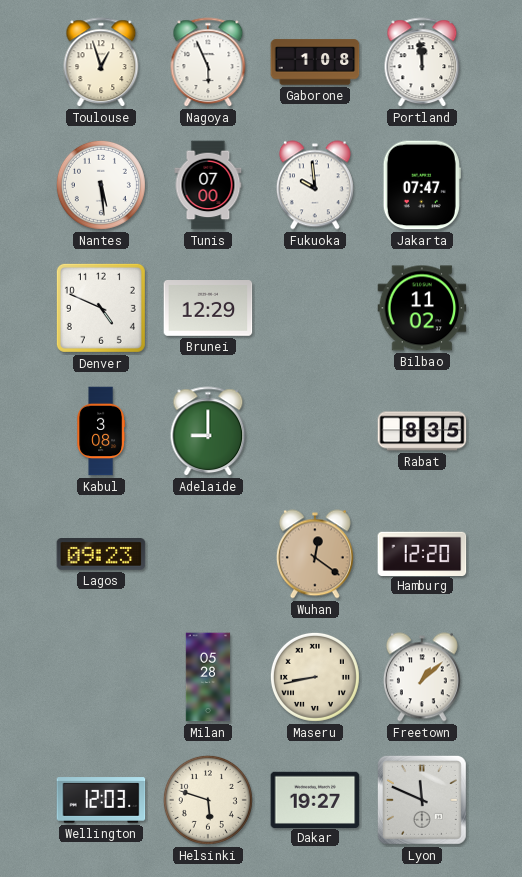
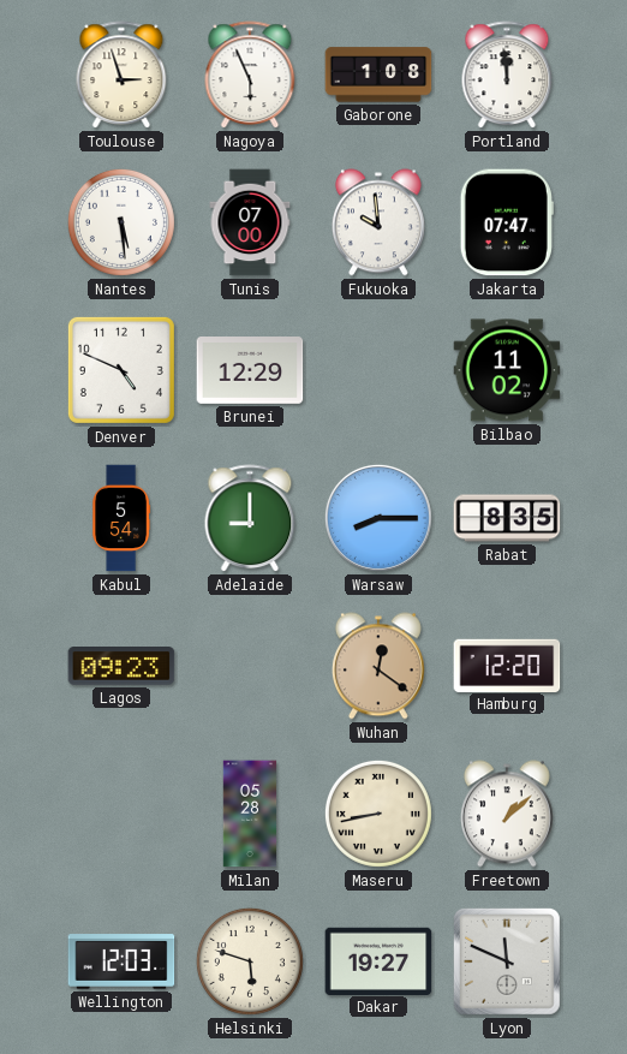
Toulouse: 12:57 -> 2:57 (121, 76)
Kabul: 3:08 -> 5:54 (121, 518)
Warsaw: none -> 8:15 (378, 518)
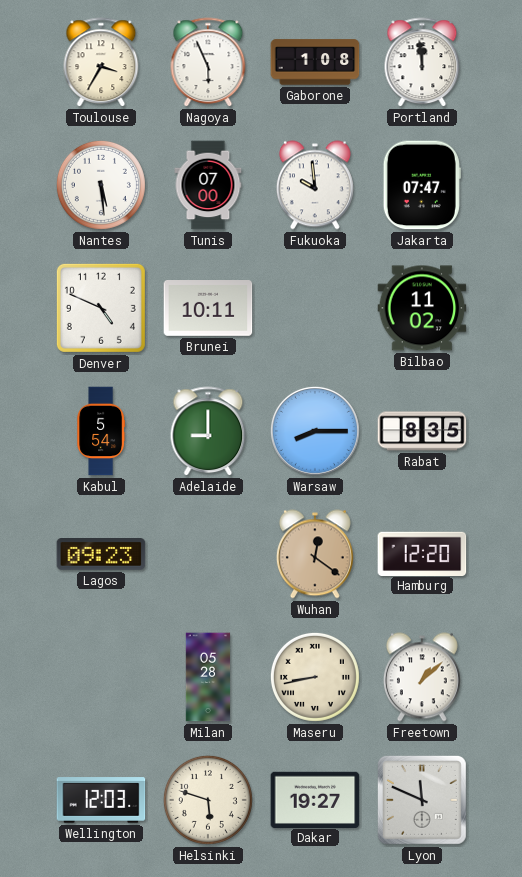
Toulouse: 2:57 -> 3:35 (101, 63)
Brunei: 12:29 -> 10:11 (208, 309)
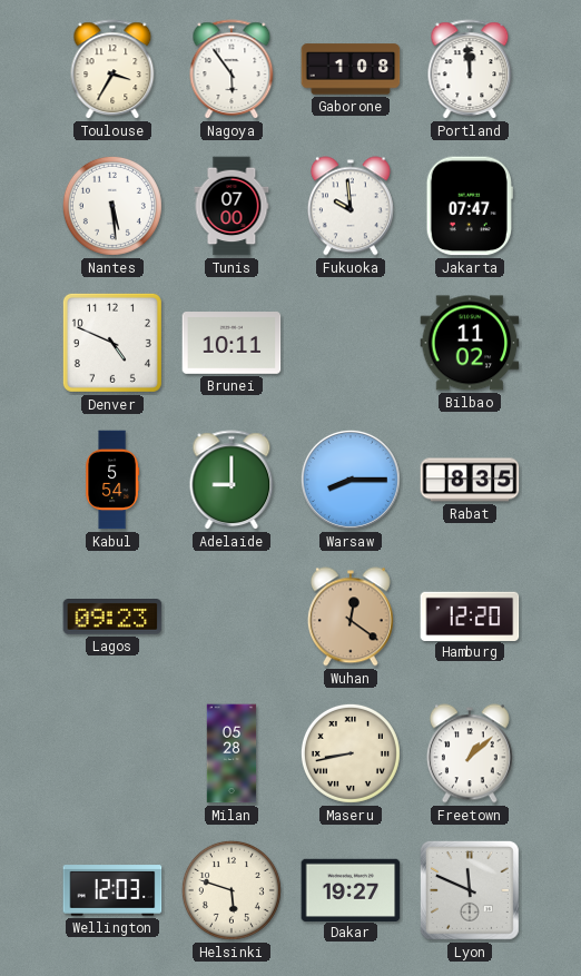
Nagoya: 5:56 -> 5:54 (232, 70)
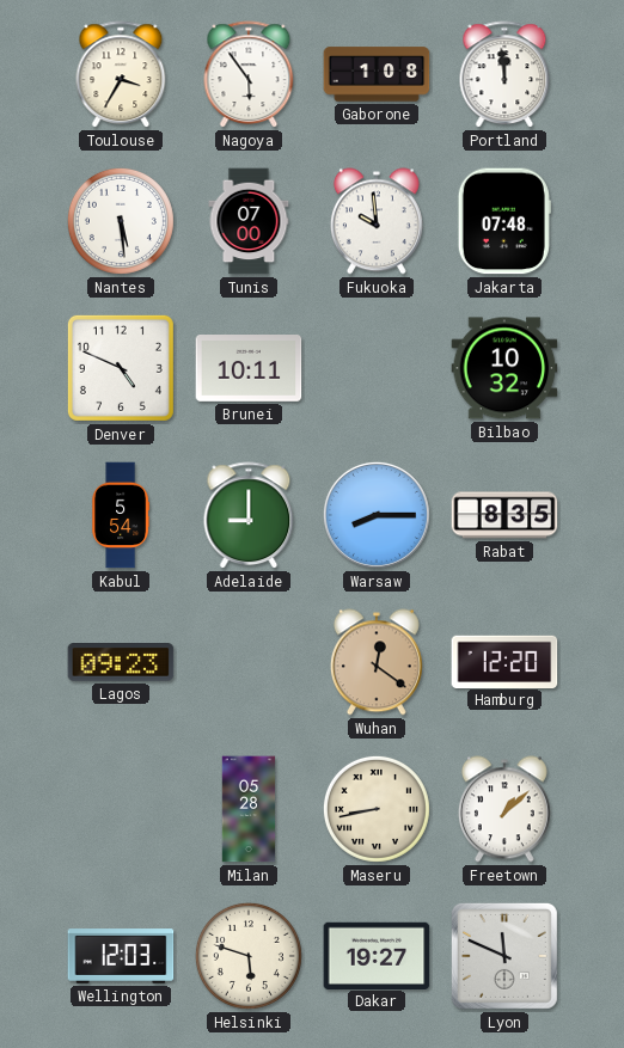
Jakarta: 07:47 -> 07:48 (504, 221)
Bilbao: 11:02 -> 10:32 (504, 368)
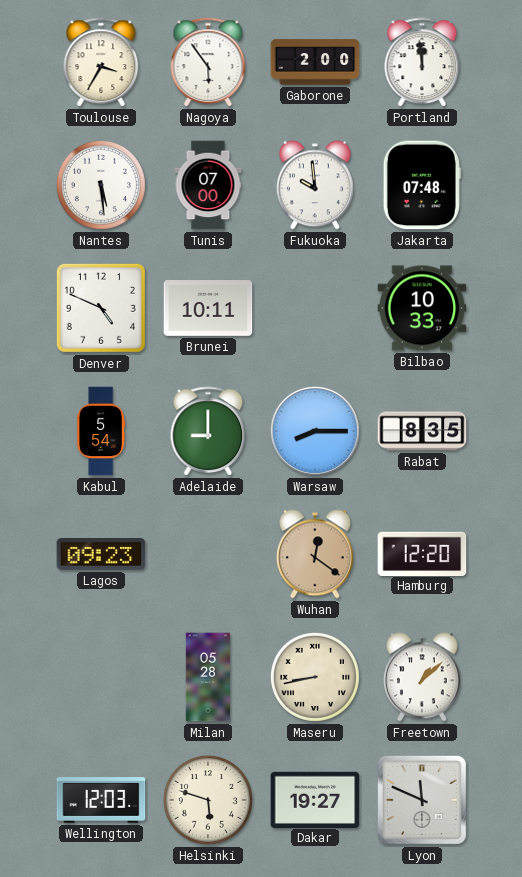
Gaborone: 1:08 -> 2:00 (315, 62)
Bilbao: 10:32 -> 10:33 (422, 308)
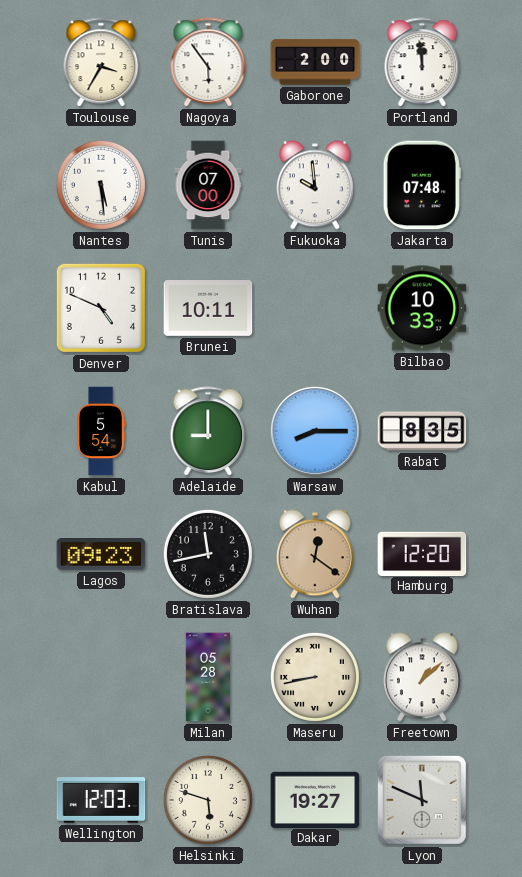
Bratislava: none -> 11:43 (208, 554)
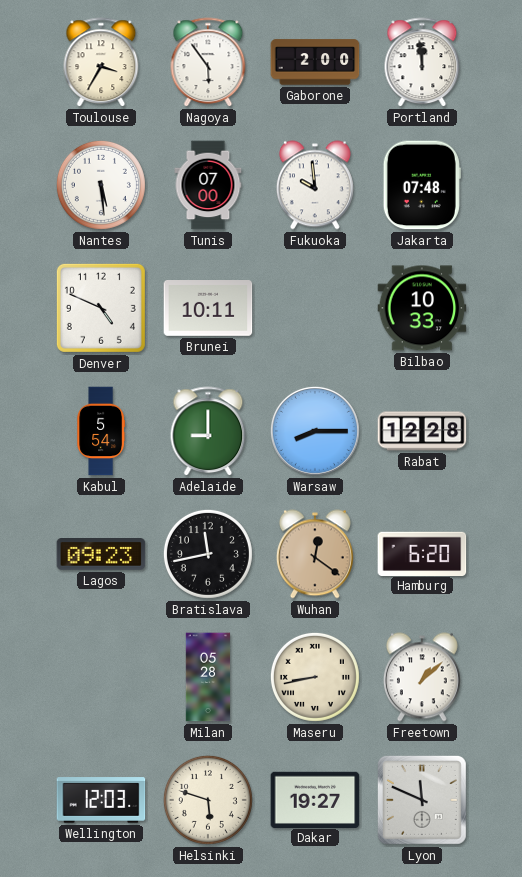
Rabat: 8:35 -> 12:28 (422, 431)
Hamburg: 12:20 -> 6:20 (422, 553)
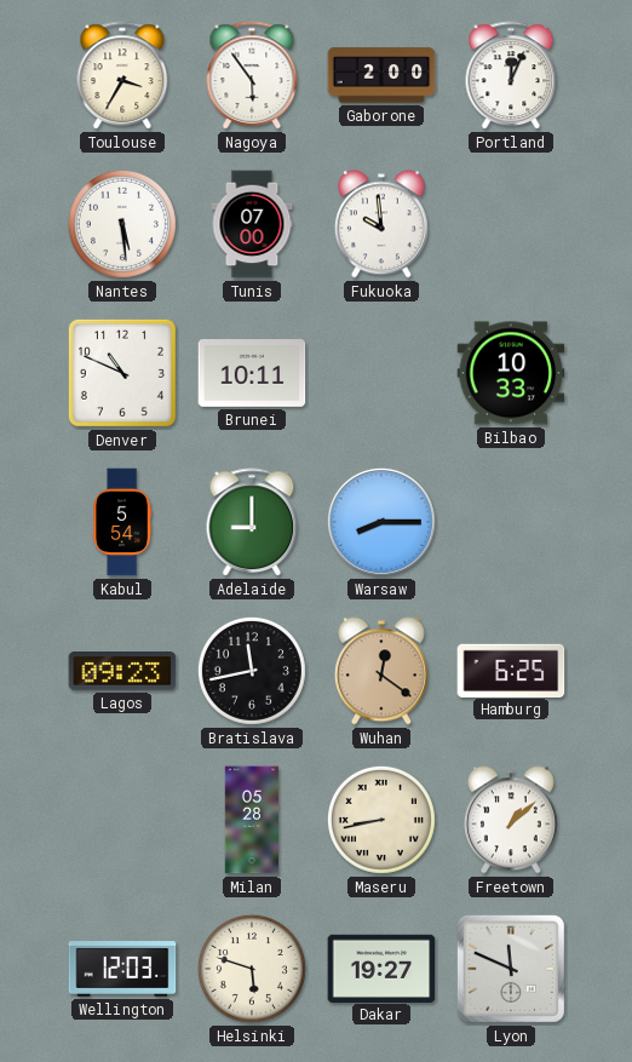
Portland: 11:59 -> 12:04 (511, 76)
Jakarta: 07:48 -> none (422, 185)
Denver: 4:49 -> 10:49 (122, 373)
Rabat: 12:28 -> none (422, 431)
Hamburg: 6:20 -> 6:25 (511, 670)
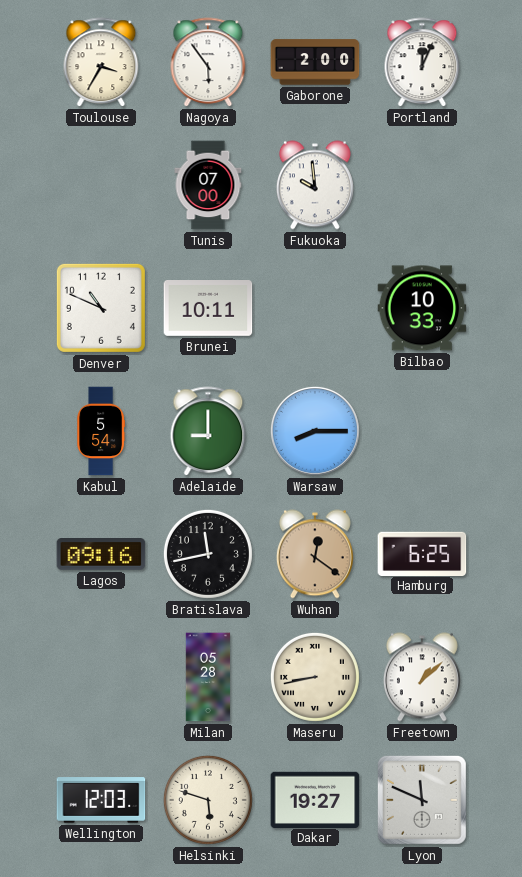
Nantes: 5:29 -> none (122, 224)
Lagos: 09:23 -> 09:16 (101, 555)
